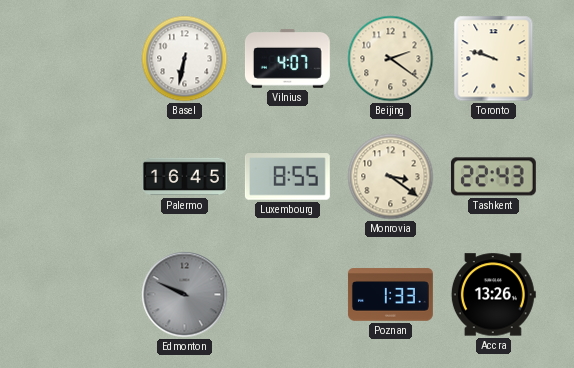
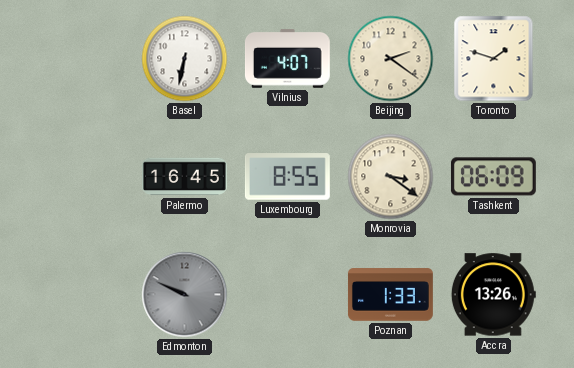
Toronto: 9:48 -> 1:48 (494, 59)
Tashkent: 22:43 -> 06:09 (493, 177)
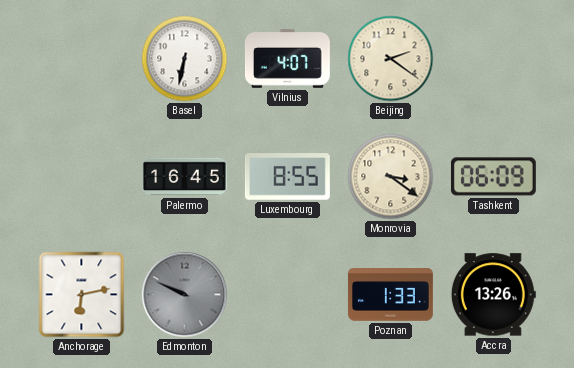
Toronto: 1:48 -> none (494, 59)
Anchorage: none -> 6:13 (82, 295)
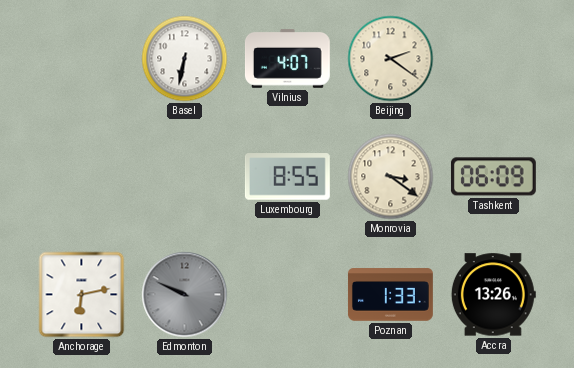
Palermo: 16:45 -> none (185, 177)
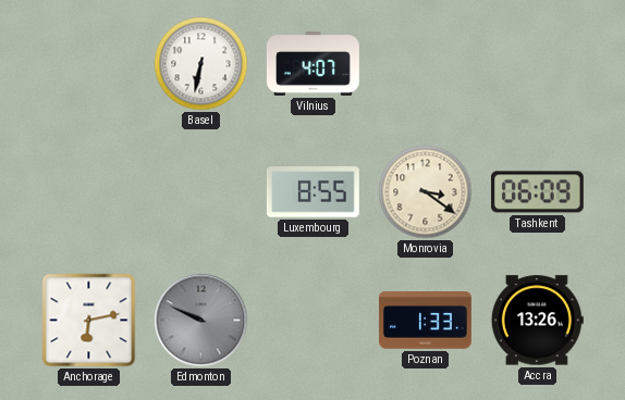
Beijing: 2:21 -> none (391, 59)
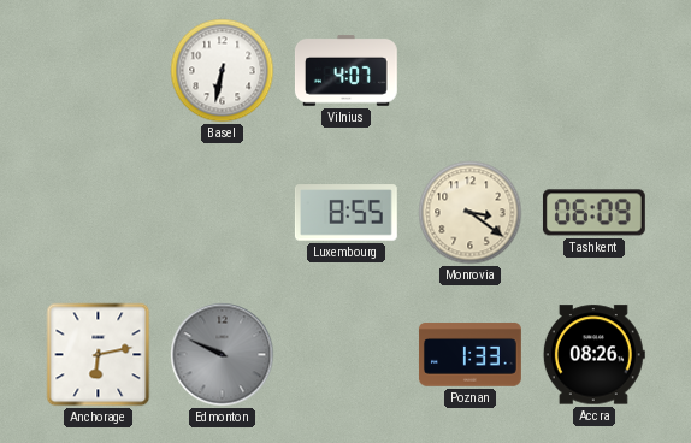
Accra: 13:26 -> 08:26 (593, 355)
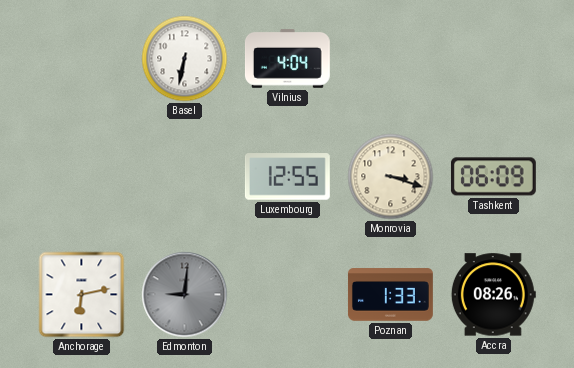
Vilnius: 4:07 -> 4:04 (287, 59)
Luxembourg: 8:55 -> 12:55 (287, 177)
Monrovia: 3:21 -> 3:18 (391, 177)
Edmonton: 9:49 -> 9:01 (185, 295)
